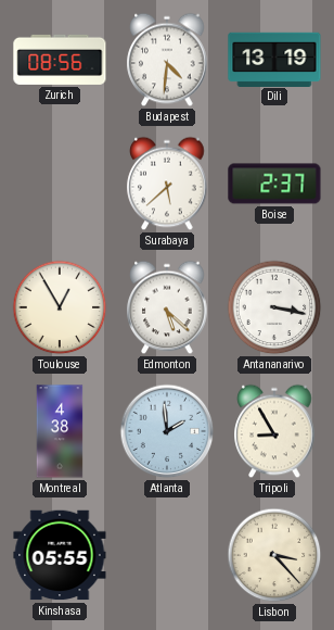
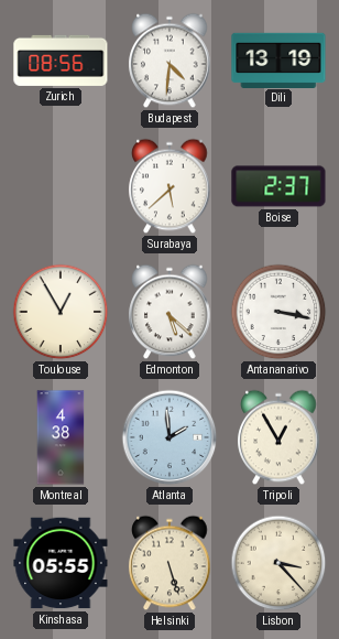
Tripoli: 8:55 -> 12:55 (278, 437)
Helsinki: none -> 5:27 (169, 563)
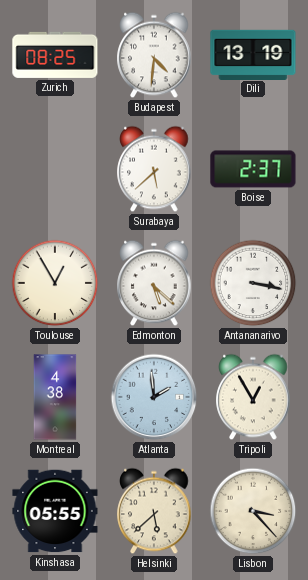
Zurich: 08:56 -> 08:25 (55, 55)
Helsinki: 5:27 -> 5:38 (154, 511)
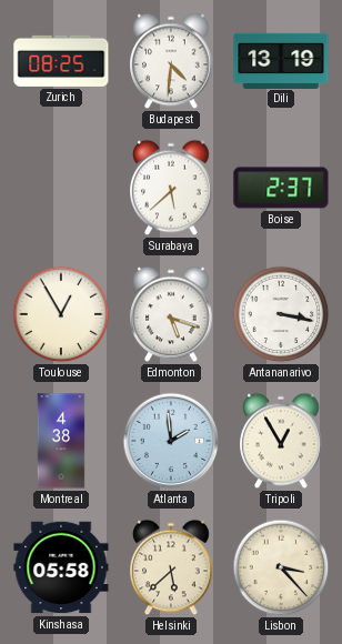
Edmonton: 5:22 -> 5:18 (171, 314)
Kinshasa: 05:55 -> 05:58 (61, 567)
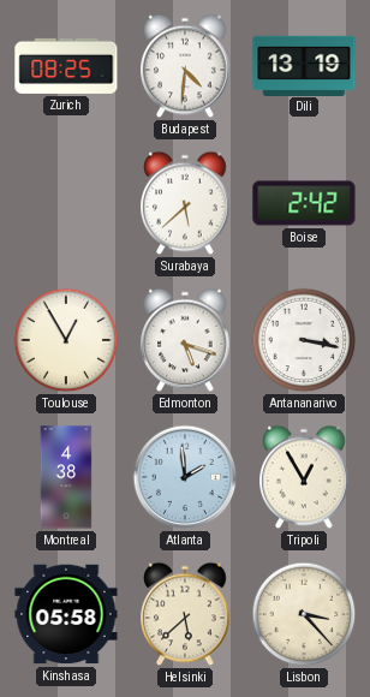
Boise: 2:37 -> 2:42 (304, 203)
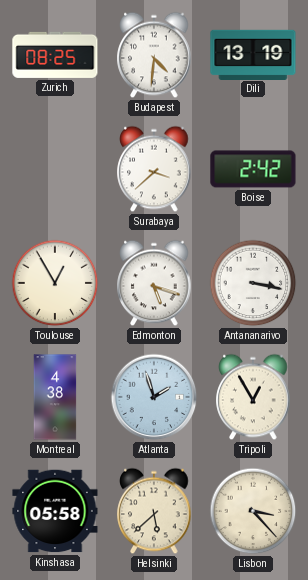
Surabaya: 5:38 -> 3:38 (154, 169)
Atlanta: 1:59 -> 1:57 (154, 397)
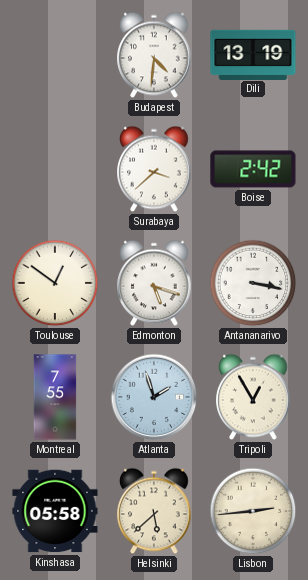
Zurich: 08:25 -> none (55, 55)
Toulouse: 12:55 -> 12:51 (55, 283)
Montreal: 4:38 -> 7:55 (55, 397)
Lisbon: 3:23 -> 2:44 (253, 511)
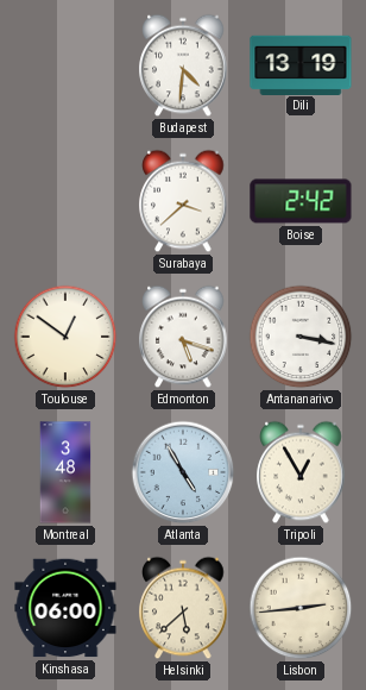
Montreal: 7:55 -> 3:48 (65, 472)
Atlanta: 1:57 -> 4:55 (183, 472)
Kinshasa: 05:58 -> 06:00 (65, 608)
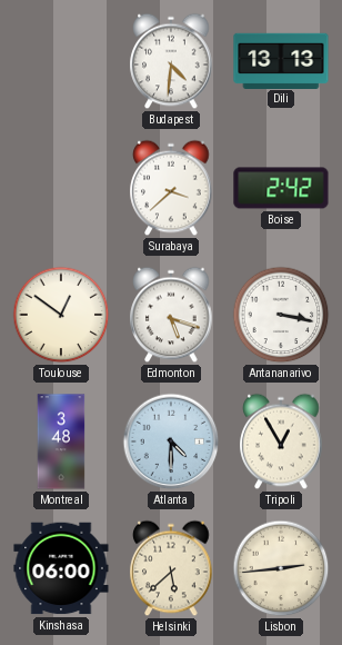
Dili: 13:19 -> 13:13 (281, 60)
Atlanta: 4:55 -> 4:30 (171, 441)
